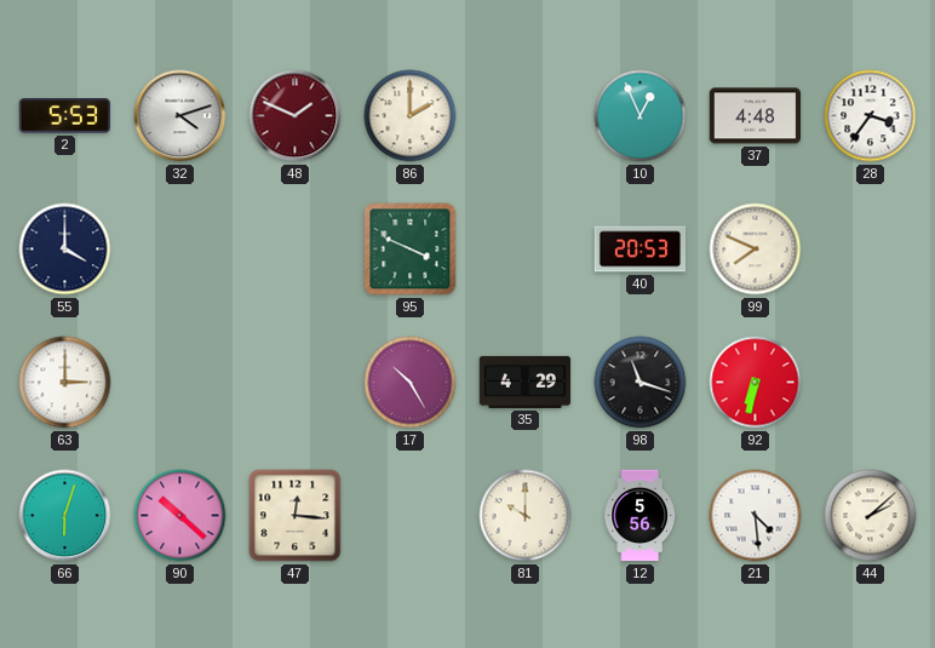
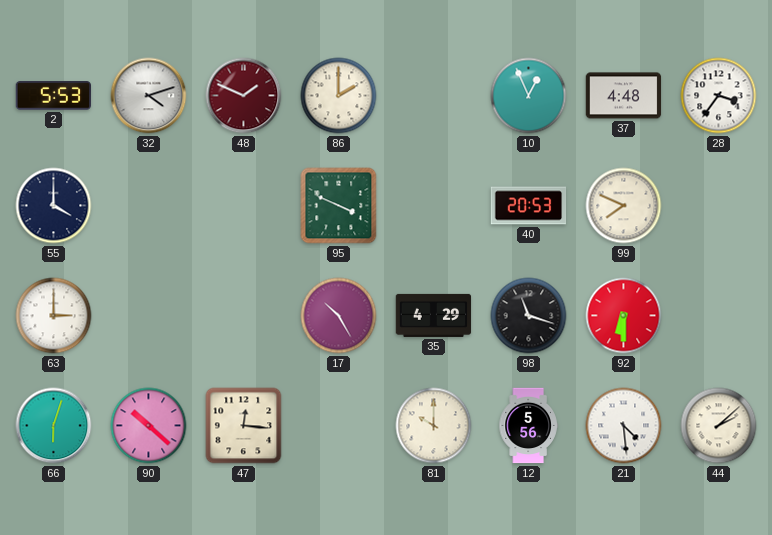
92: 6:32 -> 6:30 (624, 316)
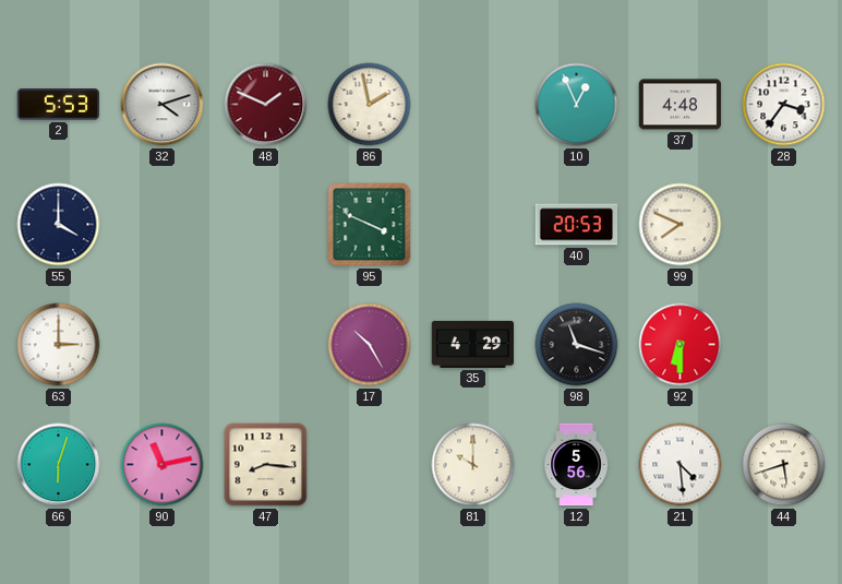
86: 2:00 -> 1:58 (370, 105)
90: 10:22 -> 11:13 (163, 465)
47: 12:16 -> 8:16 (266, 465)
44: 2:08 -> 5:42 (784, 465)
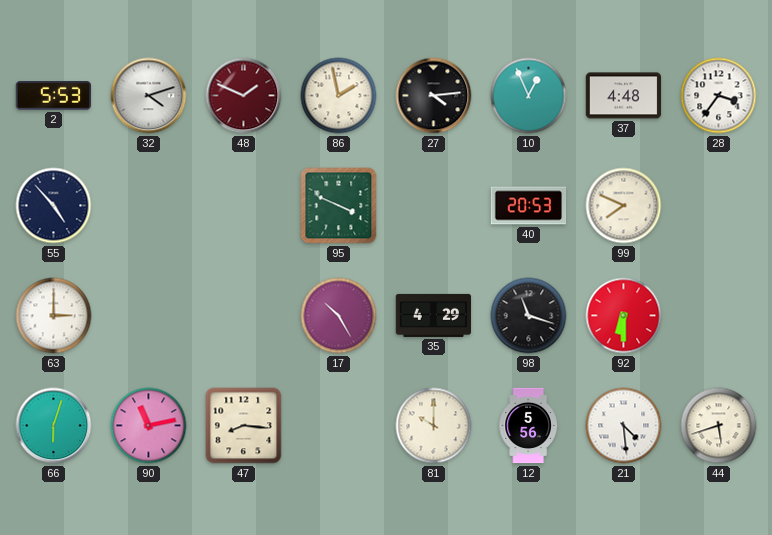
27: none -> 4:14 (434, 96)
55: 4:00 -> 4:53 (54, 206)
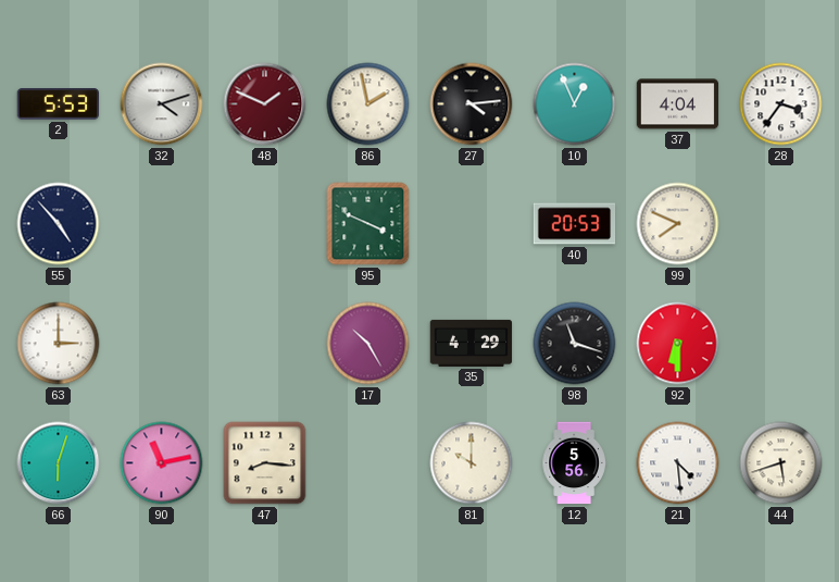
37: 4:48 -> 4:04 (678, 104)
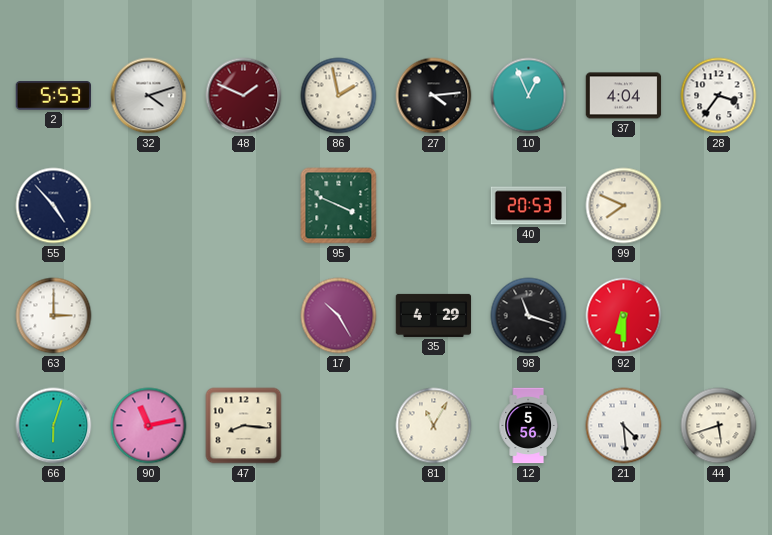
81: 10:00 -> 11:05 (434, 426)
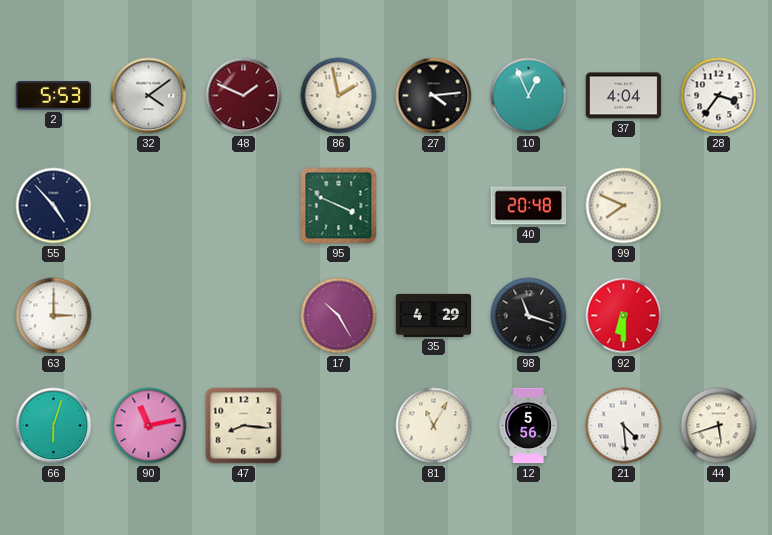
32: 4:12 -> 4:09 (149, 96)
40: 20:53 -> 20:48 (529, 206)
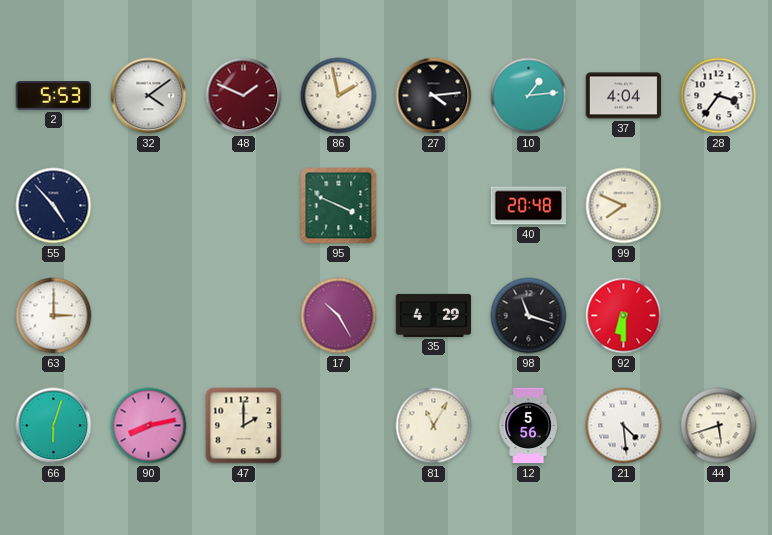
10: 12:56 -> 1:14 (529, 96)
90: 11:13 -> 8:13 (149, 426)
47: 8:16 -> 2:00 (244, 426)
